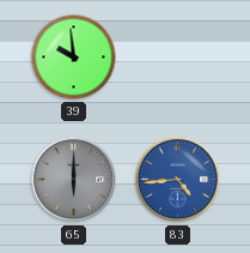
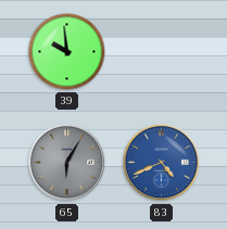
65: 6:00 -> 6:05 (67, 163)
83: 4:44 -> 4:41 (162, 163)
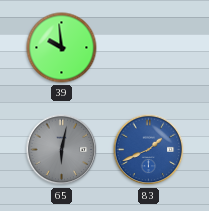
65: 6:05 -> 6:02 (62, 150)
83: 4:41 -> 1:41 (149, 150)
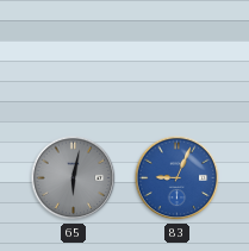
39: 9:59 -> none (62, 48)
83: 1:41 -> 9:04 (178, 178)
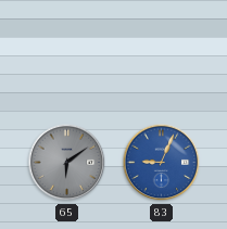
65: 6:02 -> 6:09 (67, 163)
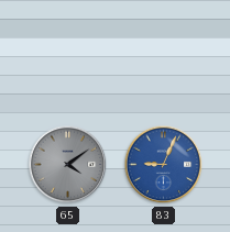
65: 6:09 -> 4:09 (68, 165)
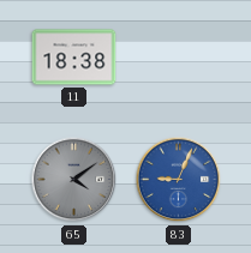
11: none -> 18:38 (74, 58)
